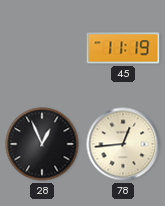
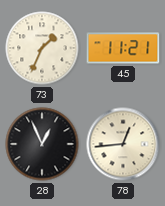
73: none -> 1:34 (42, 48)
45: 11:19 -> 11:21 (123, 48)
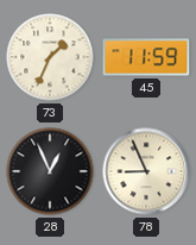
45: 11:21 -> 11:59 (146, 57)
78: 12:44 -> 8:56 (146, 171)
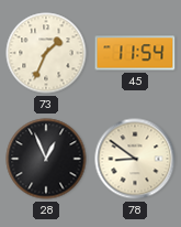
45: 11:59 -> 11:54 (135, 53)
78: 8:56 -> 8:51 (135, 159)
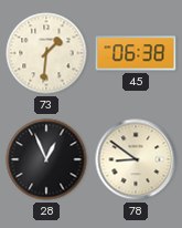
73: 1:34 -> 1:31 (46, 53)
45: 11:54 -> 06:38 (136, 53)
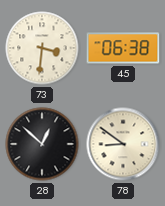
73: 1:31 -> 3:31 (42, 48)
28: 12:56 -> 12:52 (42, 144)
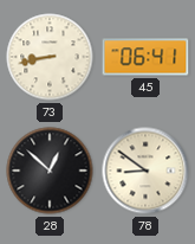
73: 3:31 -> 8:43 (50, 57)
45: 06:38 -> 06:41 (145, 57)
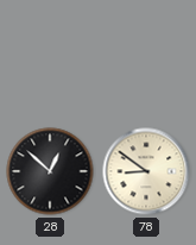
73: 8:43 -> none (50, 57)
45: 06:41 -> none (145, 57)
